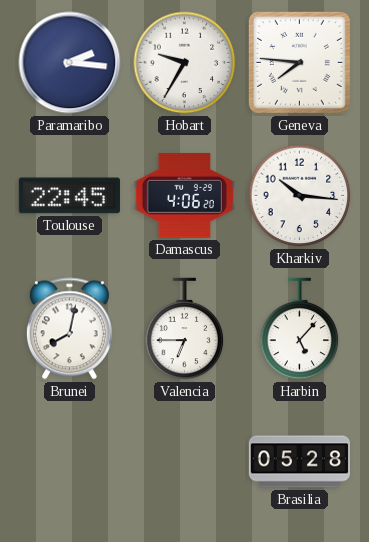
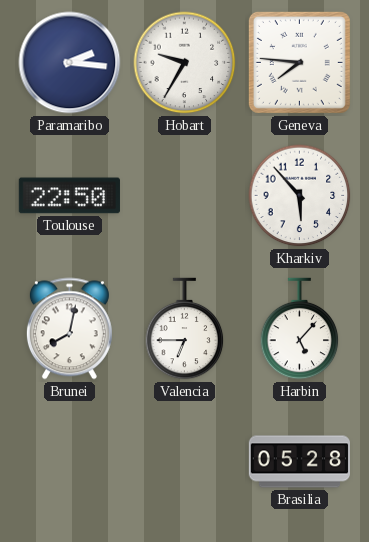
Toulouse: 22:45 -> 22:50 (69, 196)
Damascus: 4:06 -> none (184, 195)
Kharkiv: 10:16 -> 5:53 (300, 196)
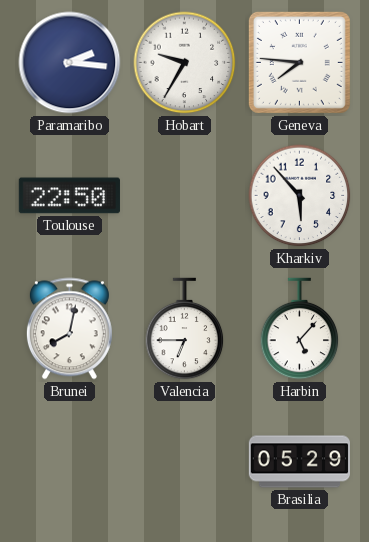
Brasilia: 05:28 -> 05:29 (299, 462)
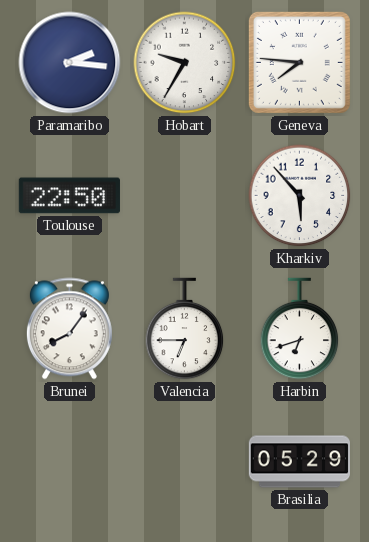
Brunei: 8:02 -> 8:06 (69, 329)
Harbin: 5:07 -> 6:42 (300, 329)
